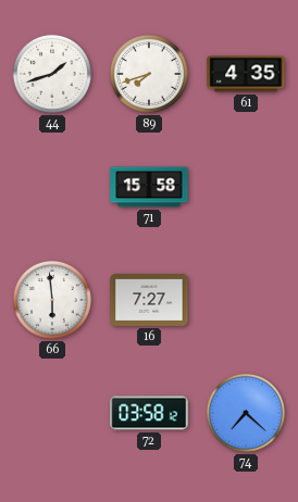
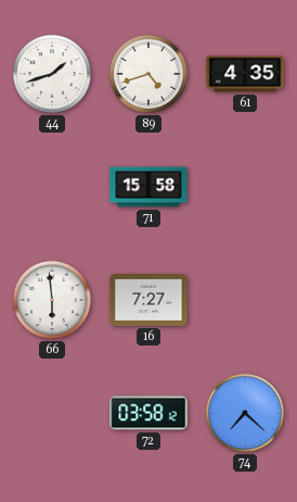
89: 7:42 -> 4:42 (148, 74)
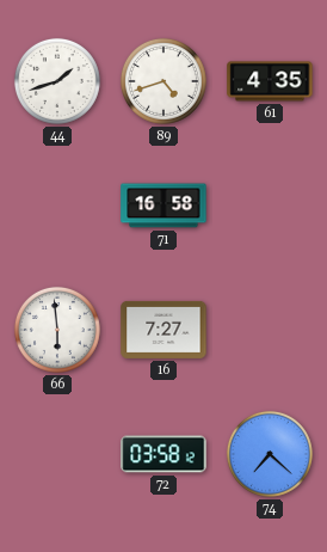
71: 15:58 -> 16:58 (163, 206)
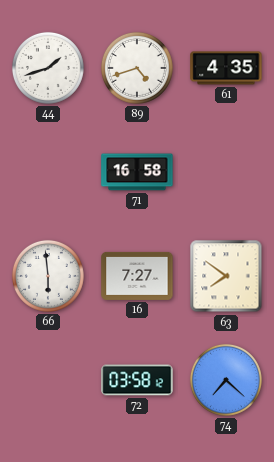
63: none -> 7:51 (226, 276)
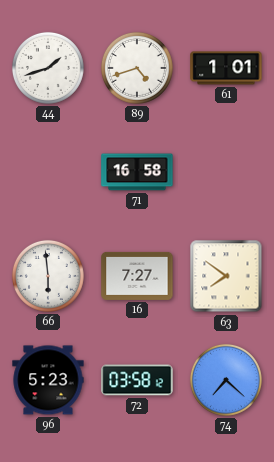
61: 4:35 -> 1:01 (226, 68)
96: none -> 5:23 (48, 380)
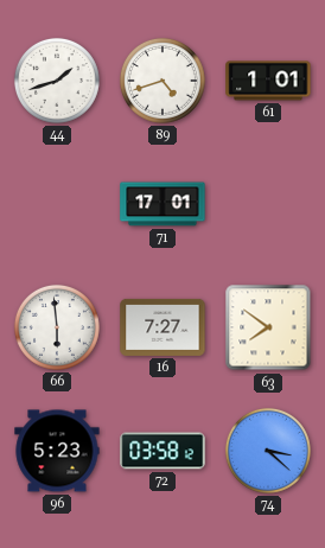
71: 16:58 -> 17:01 (162, 204)
74: 7:22 -> 3:22 (268, 451)
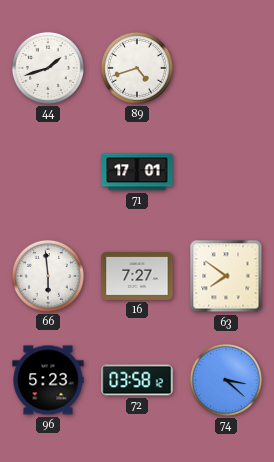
61: 1:01 -> none (268, 81)
